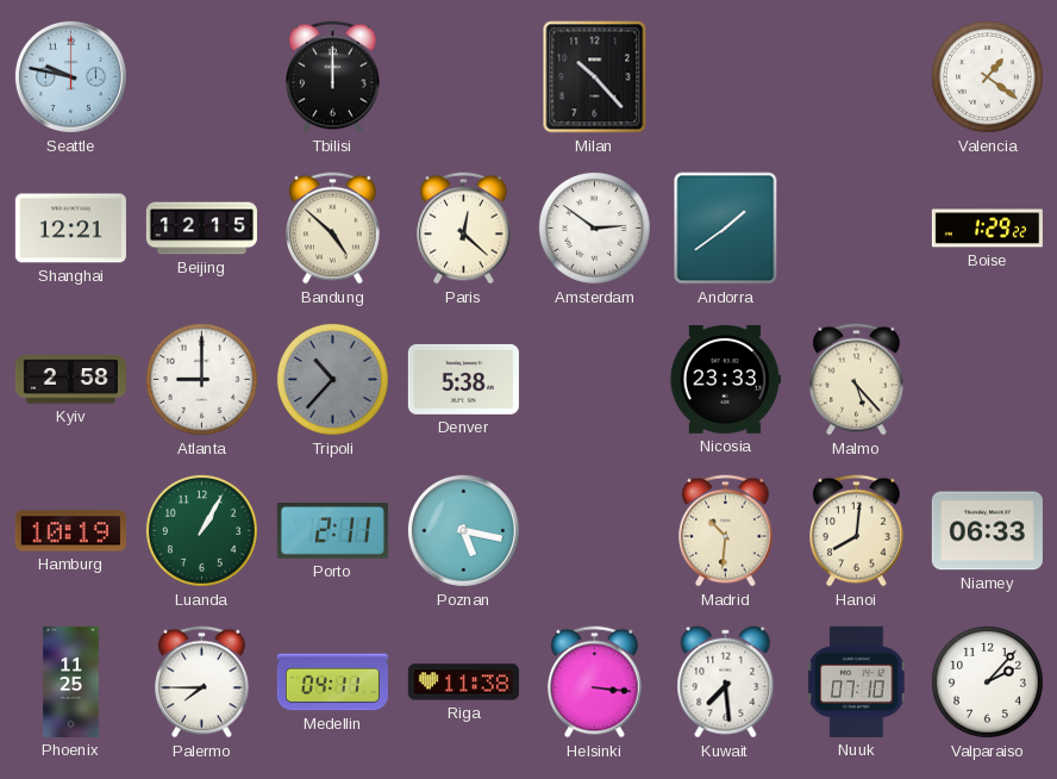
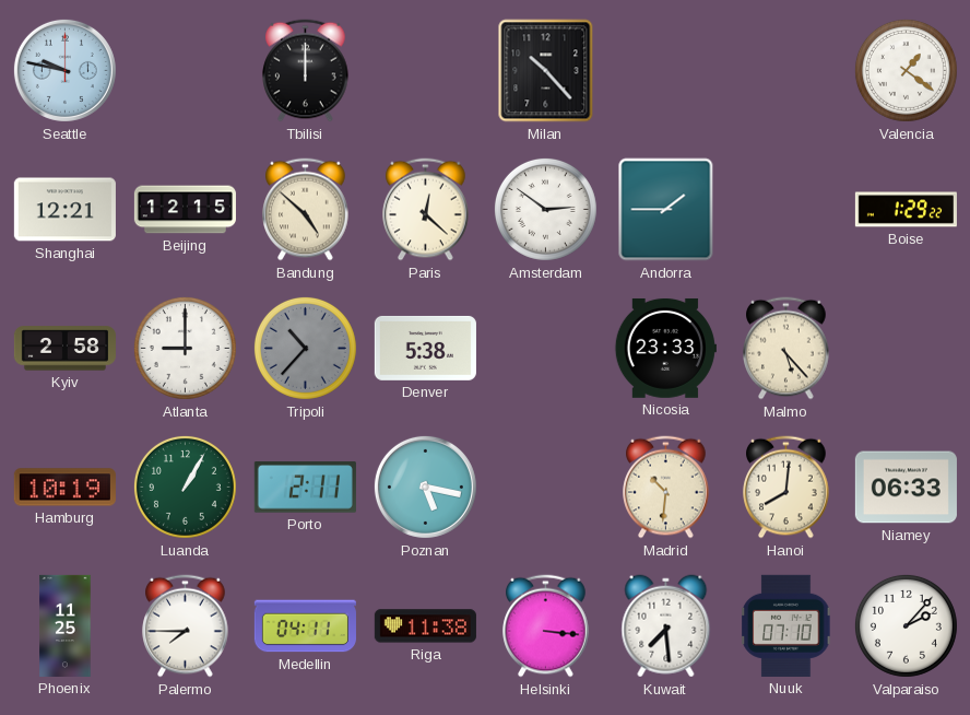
Andorra: 1:39 -> 1:45 (666, 210)
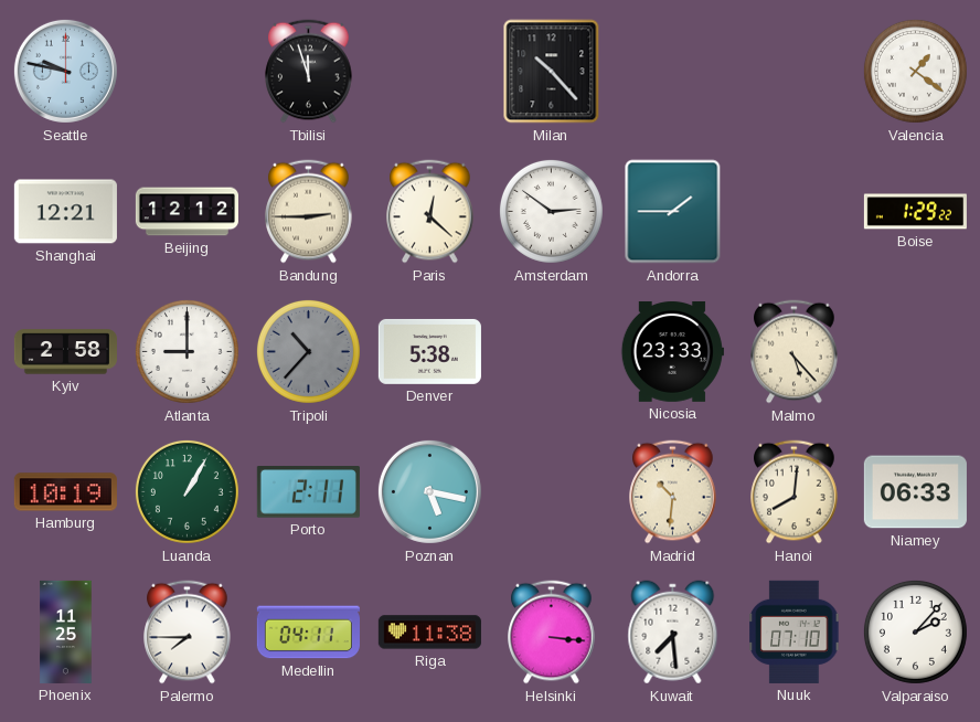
Tbilisi: 12:00 -> 11:57 (309, 72)
Beijing: 12:15 -> 12:12 (187, 212)
Bandung: 4:52 -> 2:45 (309, 212)
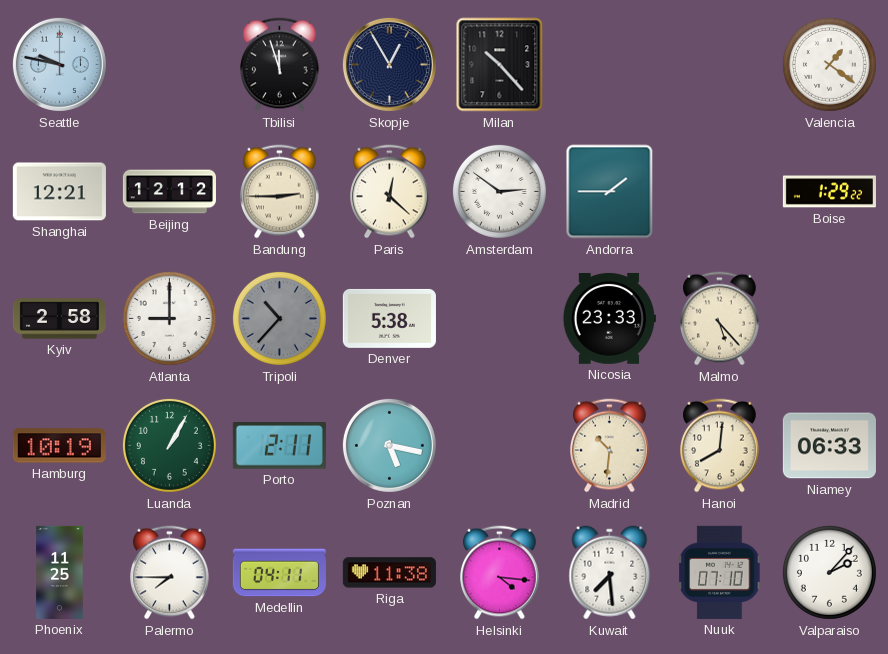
Skopje: none -> 12:55 (389, 64)
Helsinki: 3:16 -> 4:16 (500, 573)
